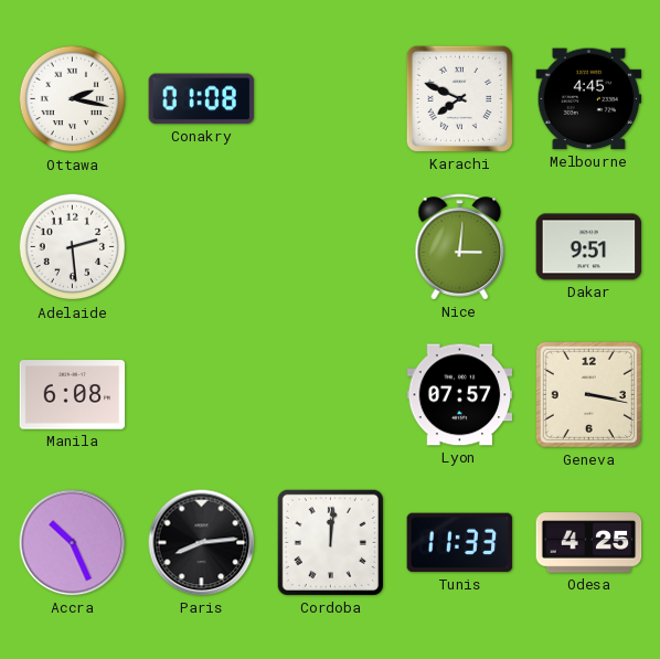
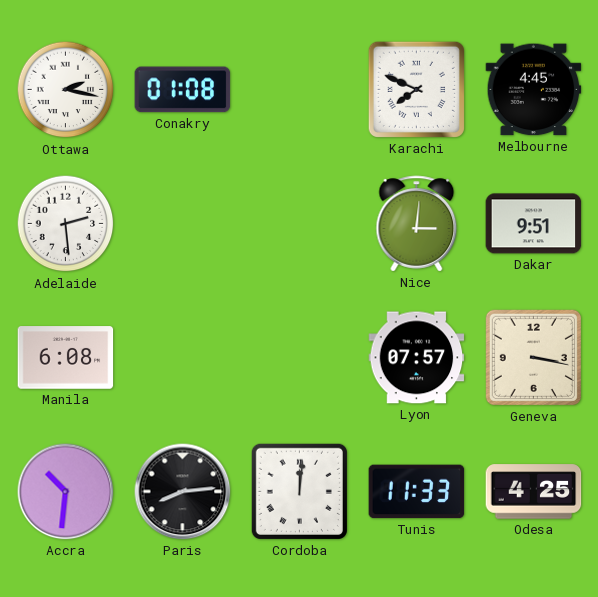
Accra: 10:26 -> 10:31 (66, 492)
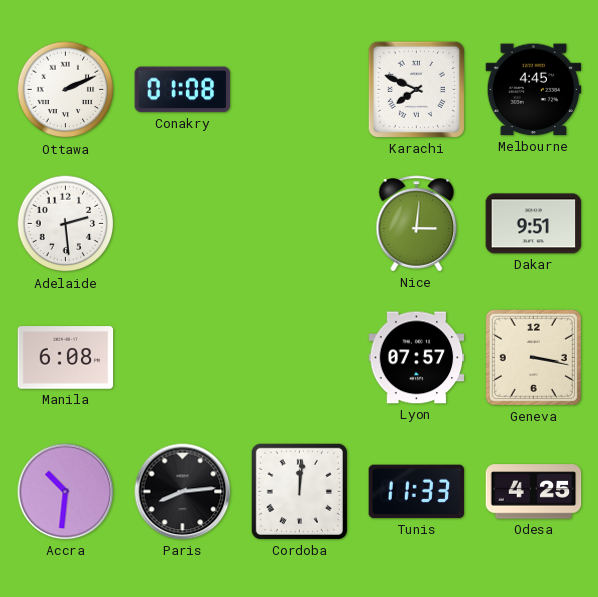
Ottawa: 2:17 -> 2:11 (66, 90)
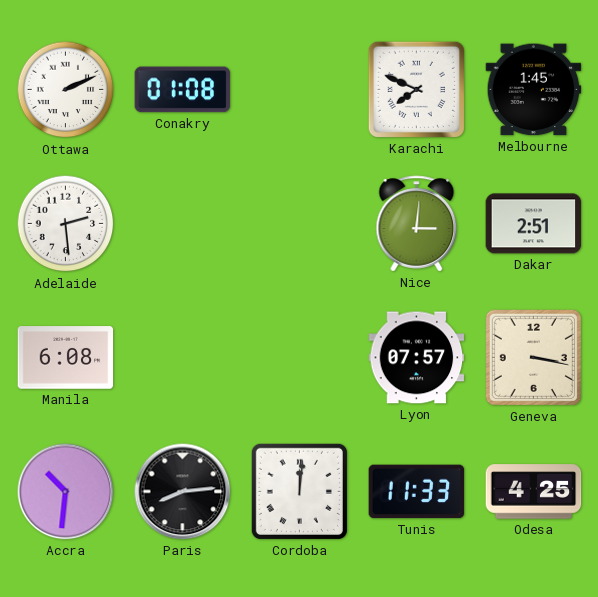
Melbourne: 4:45 -> 1:45 (534, 90)
Dakar: 9:51 -> 2:51 (534, 224)
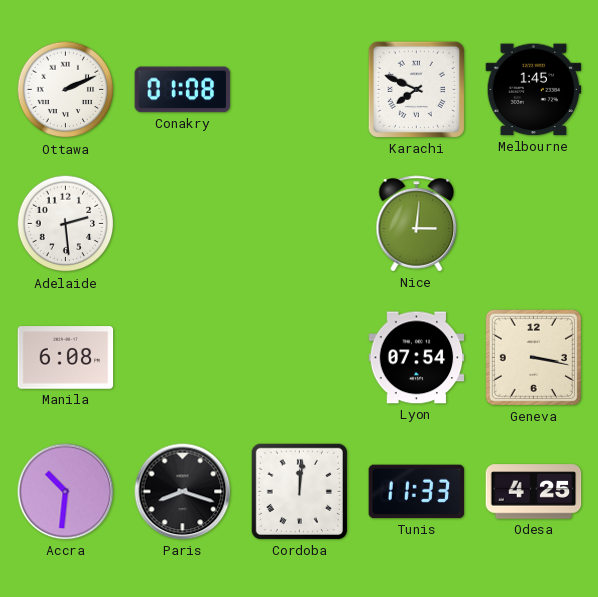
Dakar: 2:51 -> none (534, 224)
Lyon: 07:57 -> 07:54 (417, 358)
Paris: 8:14 -> 8:18 (183, 492)
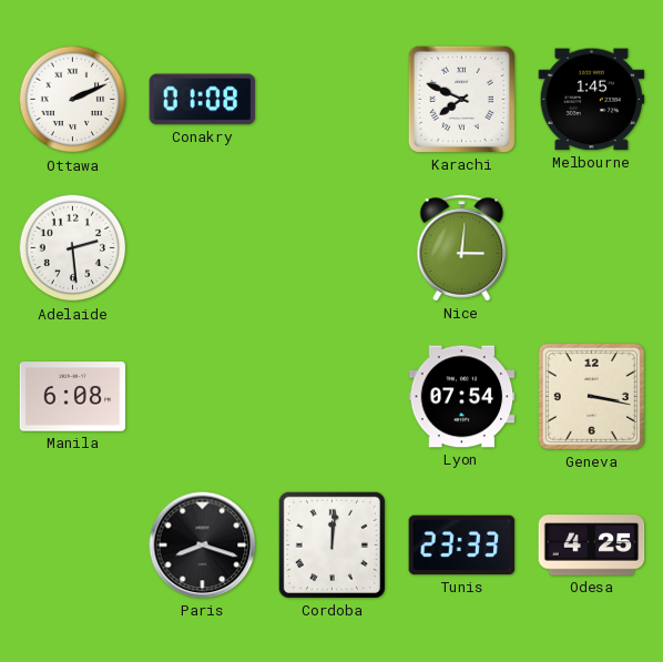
Accra: 10:31 -> none (66, 492)
Tunis: 11:33 -> 23:33 (462, 546)
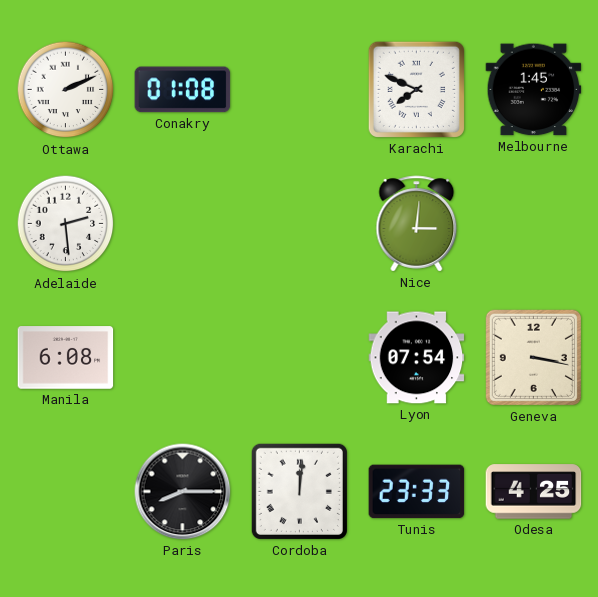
Paris: 8:18 -> 8:15 (183, 492)
